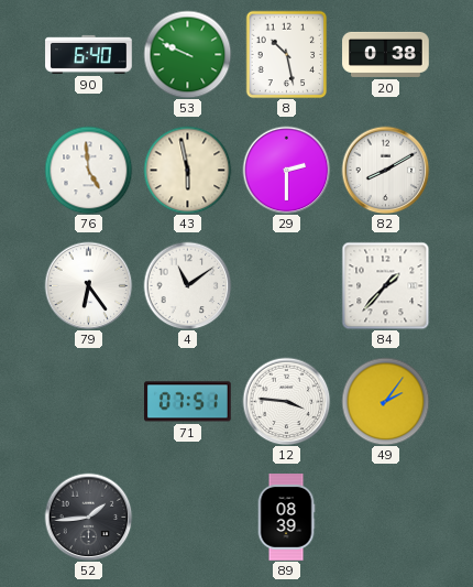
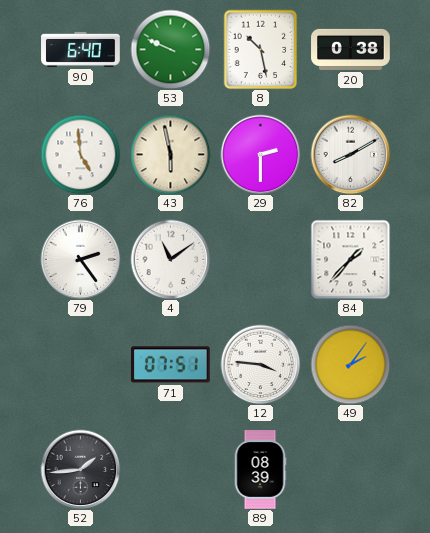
79: 6:24 -> 2:24 (80, 259)
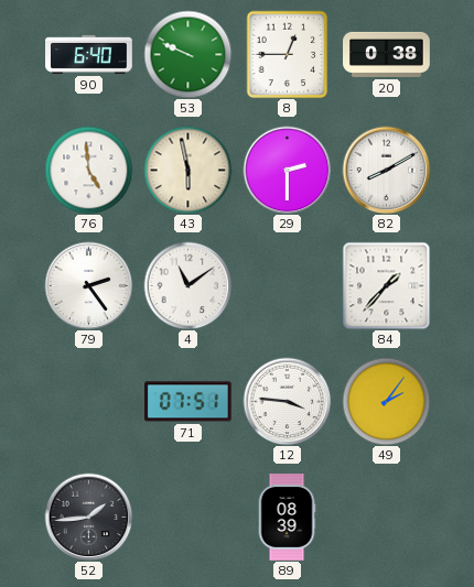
8: 10:28 -> 12:45 (288, 54)
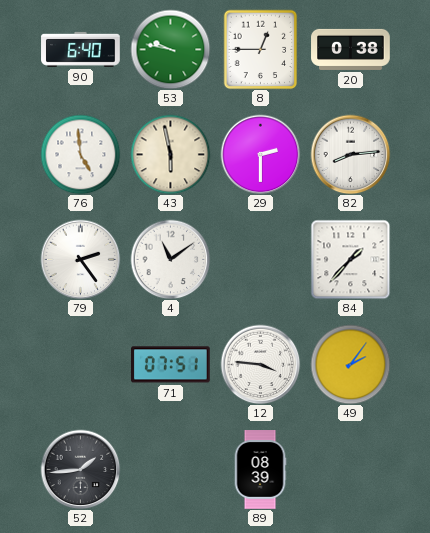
53: 9:49 -> 9:47 (170, 49)
82: 8:10 -> 8:14 (350, 154)
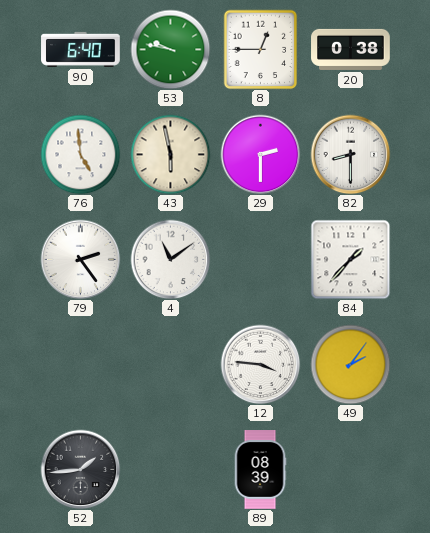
82: 8:14 -> 8:30 (350, 154)
71: 07:51 -> none (171, 365)
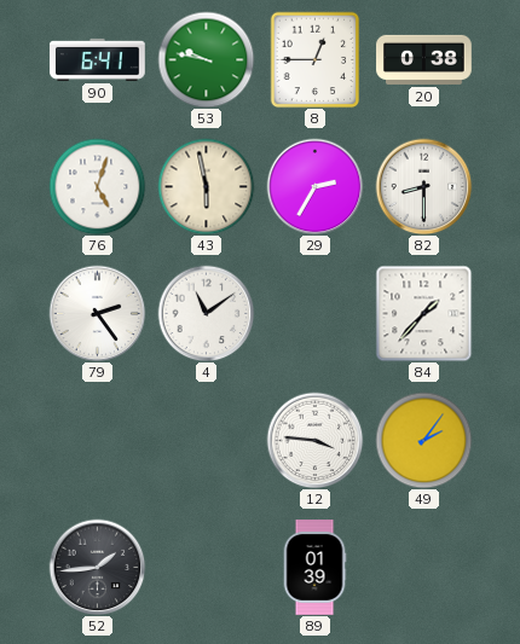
90: 6:40 -> 6:41 (98, 59)
76: 4:59 -> 5:03 (97, 186)
29: 2:30 -> 2:35 (314, 186)
89: 08:39 -> 01:39 (314, 568)
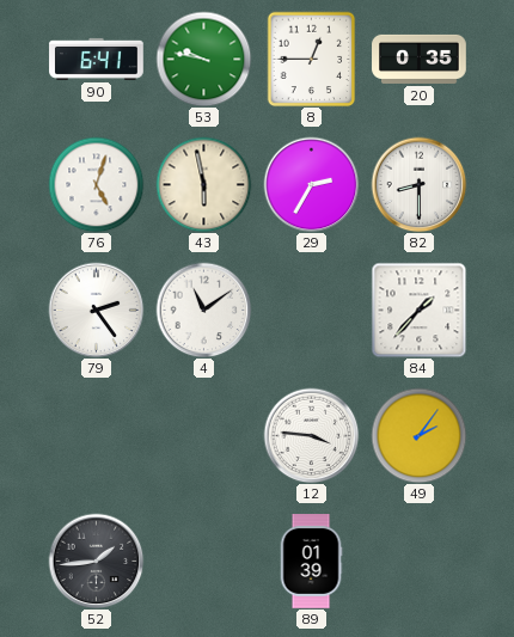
20: 0:38 -> 0:35 (420, 59)
